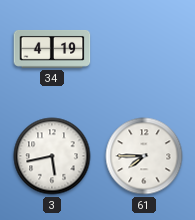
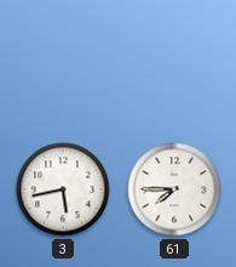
34: 4:19 -> none (52, 49)
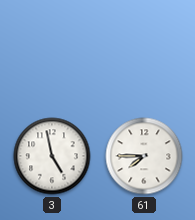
3: 5:43 -> 4:58 (52, 156)
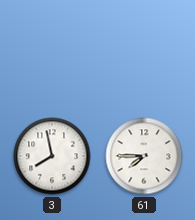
3: 4:58 -> 7:58 (52, 156)
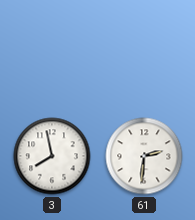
61: 7:45 -> 2:31 (144, 156)
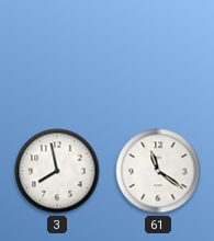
61: 2:31 -> 11:21 (158, 171)
